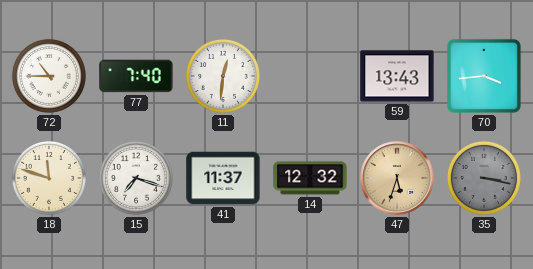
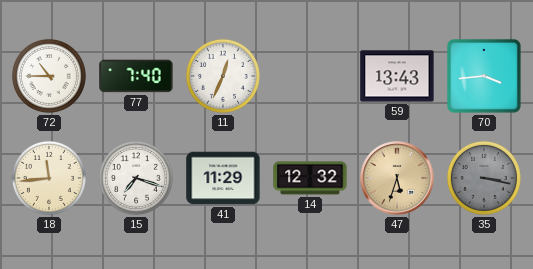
11: 12:31 -> 12:34 (223, 76)
18: 11:48 -> 11:44 (49, 178)
41: 11:37 -> 11:29 (223, 178)
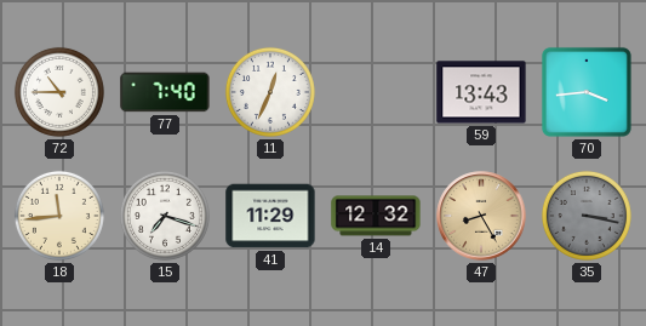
47: 5:33 -> 8:25 (481, 216)
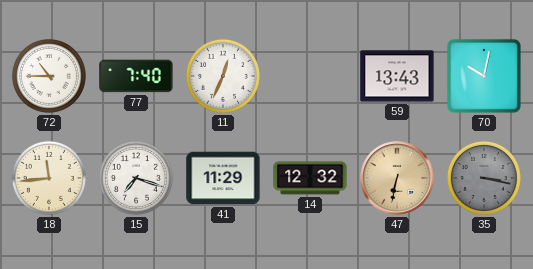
70: 3:44 -> 10:02 (484, 76)
47: 8:25 -> 6:32 (397, 178)
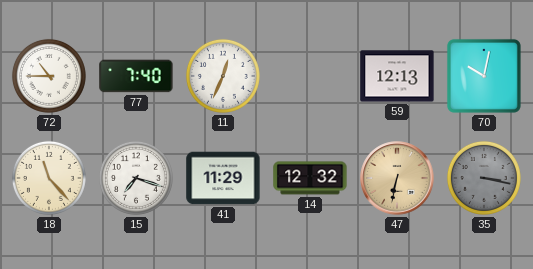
59: 13:43 -> 12:13 (397, 76)
18: 11:44 -> 11:23 (49, 178)
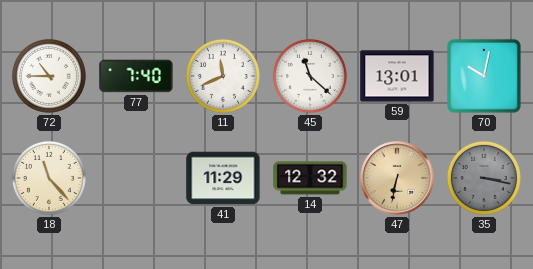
11: 12:34 -> 11:41 (223, 76)
45: none -> 11:22 (310, 76)
59: 12:13 -> 13:01 (397, 76)
15: 7:18 -> none (136, 178)
